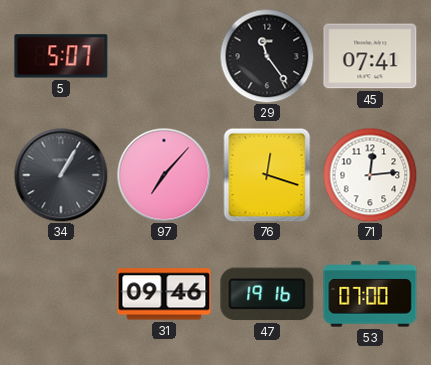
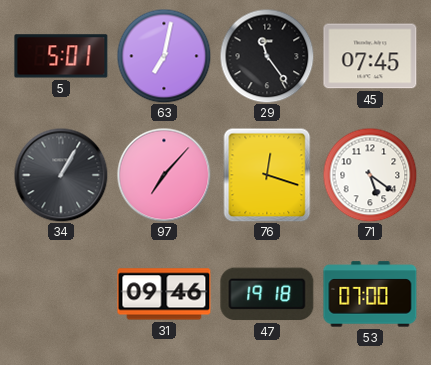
5: 5:07 -> 5:01 (61, 56)
63: none -> 7:02 (164, 56)
45: 07:41 -> 07:45 (370, 56)
71: 12:14 -> 5:21 (370, 175)
47: 19:16 -> 19:18 (267, 294)
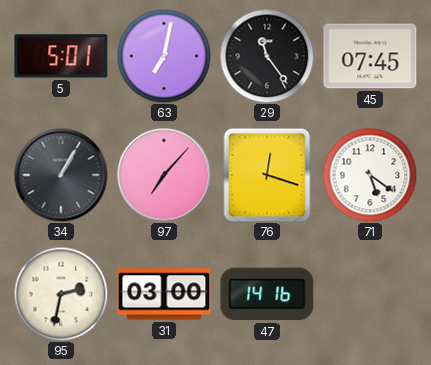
95: none -> 2:32 (61, 294)
31: 09:46 -> 03:00 (164, 294)
47: 19:18 -> 14:16 (267, 294)
53: 07:00 -> none (370, 294)
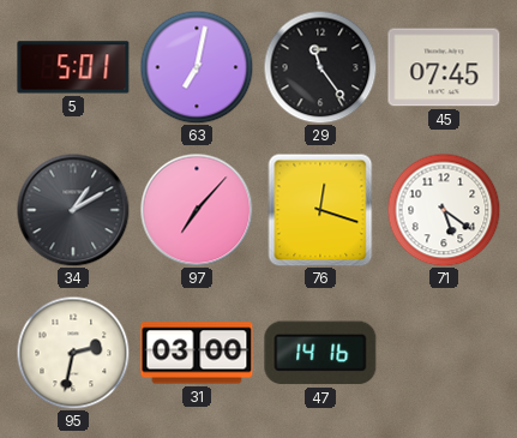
34: 1:05 -> 1:10 (73, 210)
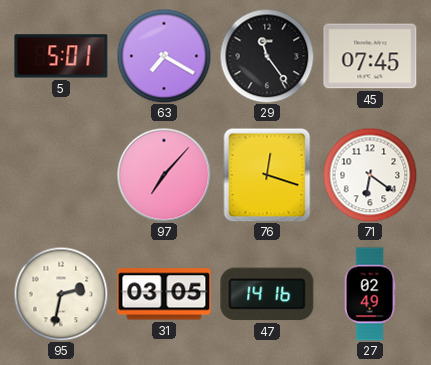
63: 7:02 -> 7:20 (164, 56)
34: 1:10 -> none (73, 210)
71: 5:21 -> 6:21 (370, 175)
31: 03:00 -> 03:05 (164, 294)
27: none -> 02:49 (370, 294)
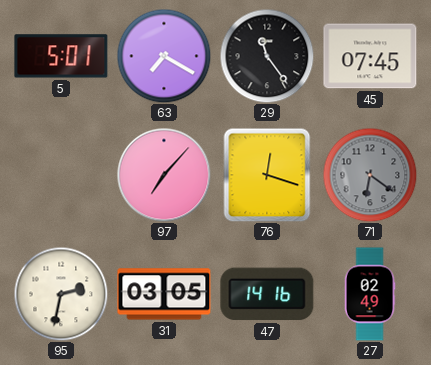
71 dial: white -> grey (370, 175)
